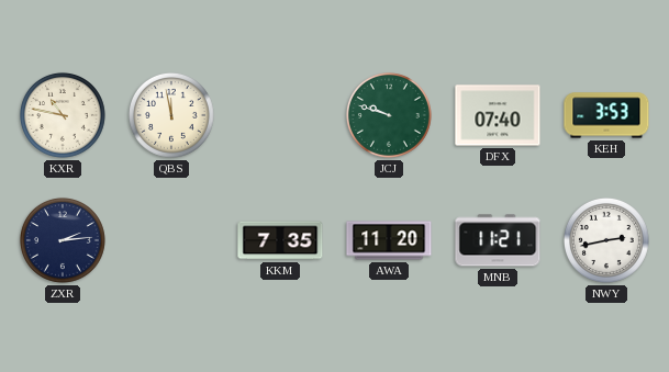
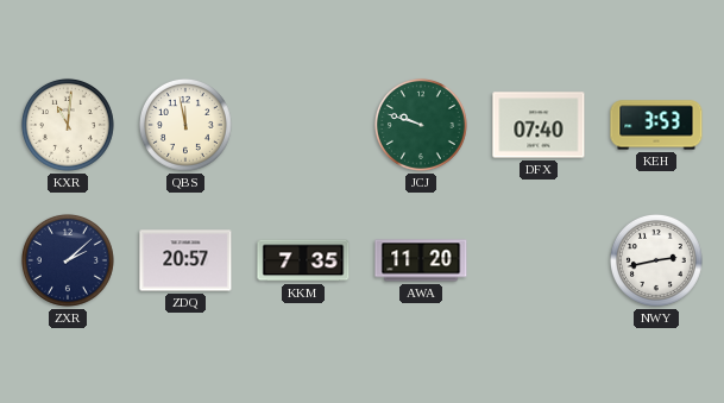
KXR: 10:47 -> 11:01 (68, 125)
ZXR: 2:14 -> 2:08 (68, 260)
ZDQ: none -> 20:57 (185, 260)
MNB: 11:21 -> none (498, 240)
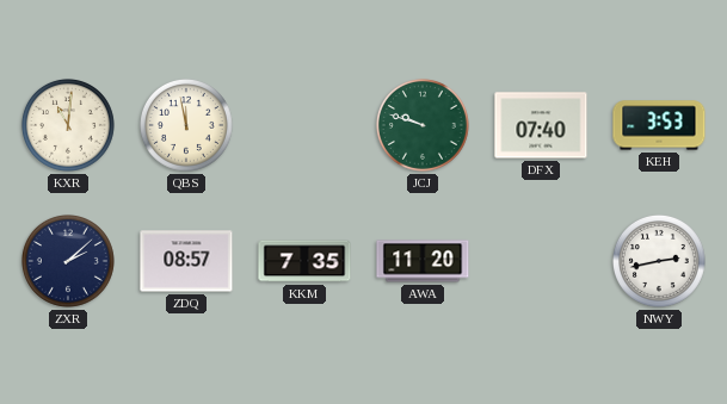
ZDQ: 20:57 -> 08:57 (186, 261)
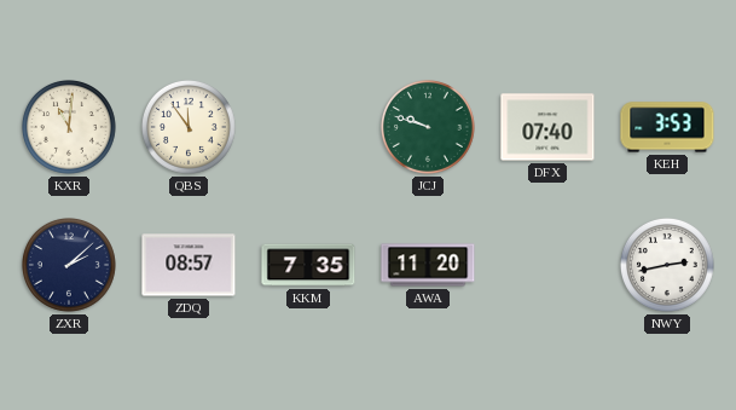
QBS: 11:58 -> 11:54 (189, 127)
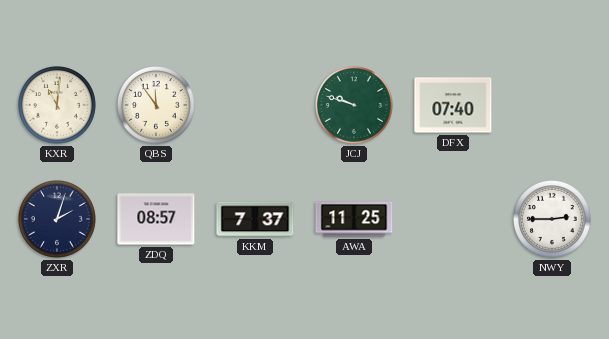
KEH: 3:53 -> none (667, 127)
ZXR: 2:08 -> 2:03 (57, 219)
KKM: 7:35 -> 7:37 (255, 219)
AWA: 11:20 -> 11:25 (354, 219)
NWY: 2:43 -> 2:45 (552, 219)
